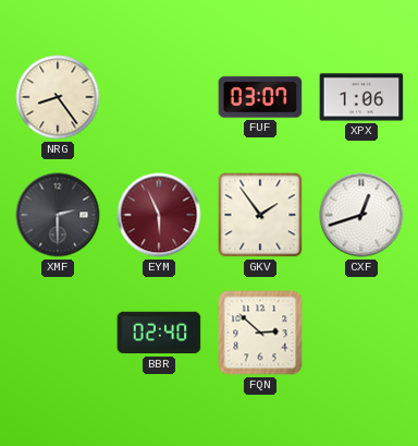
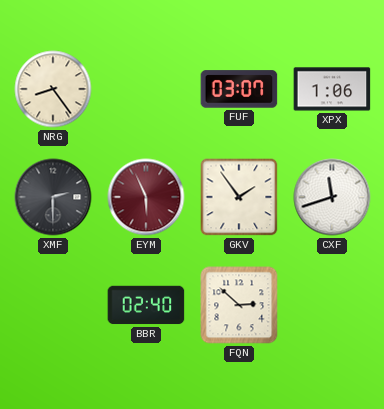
CXF: 12:42 -> 11:42 (332, 197)
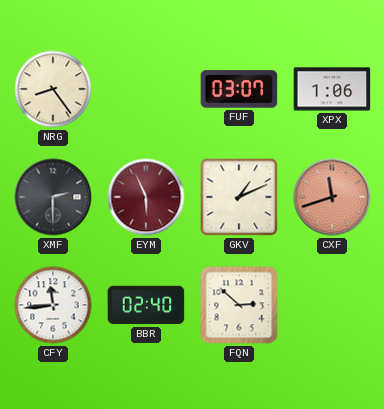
GKV: 1:54 -> 1:11 (239, 197)
CXF dial: white -> salmon (332, 197)
CFY: none -> 11:44 (53, 305)
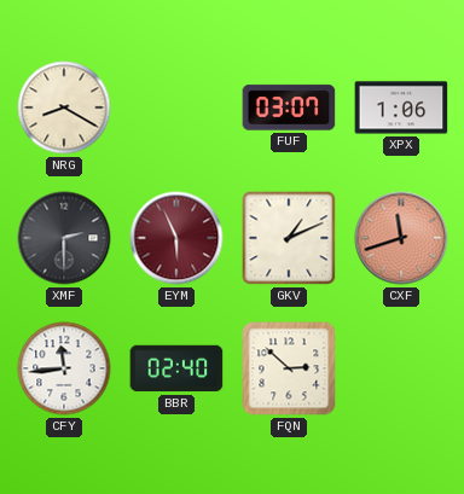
NRG: 8:24 -> 8:20 (64, 107)
